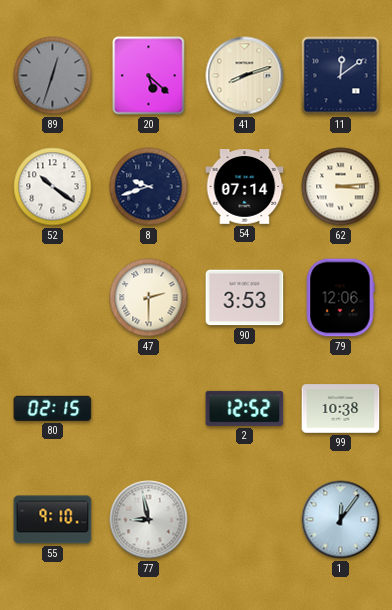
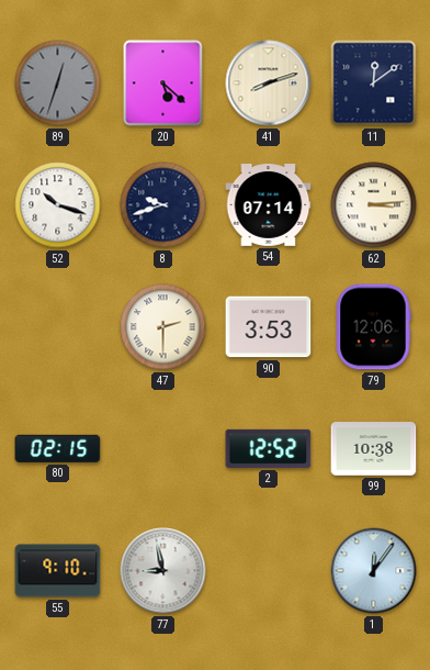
52: 10:21 -> 10:18 (58, 205)
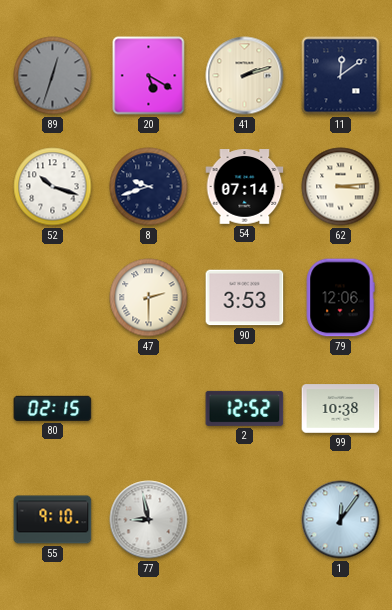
20: 5:22 -> 5:20 (149, 76)
41: 8:12 -> 2:12 (245, 76)
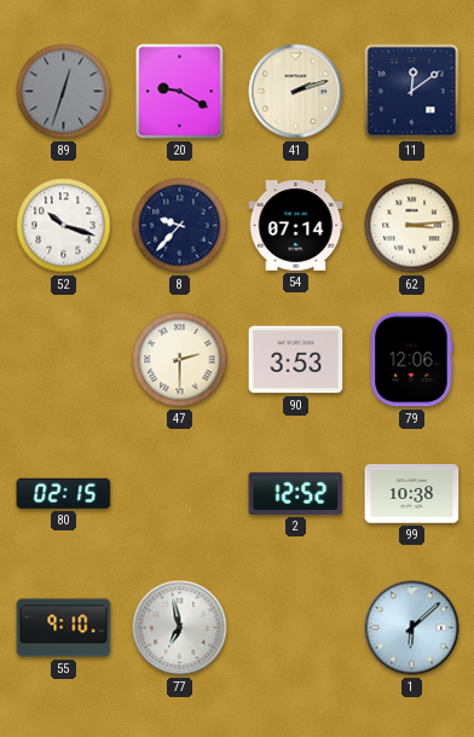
20: 5:20 -> 9:20 (180, 92)
8: 9:42 -> 9:37 (180, 226)
77: 8:58 -> 6:58 (180, 628)
1: 12:06 -> 6:08 (412, 628)
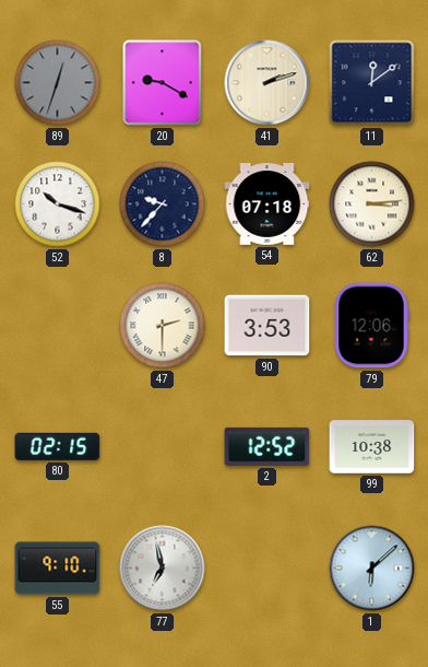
54: 07:14 -> 07:18 (267, 204)
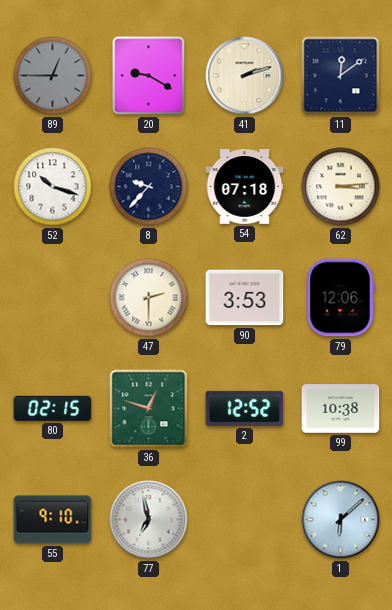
89: 12:33 -> 12:45 (53, 76)
36: none -> 12:48 (149, 409)
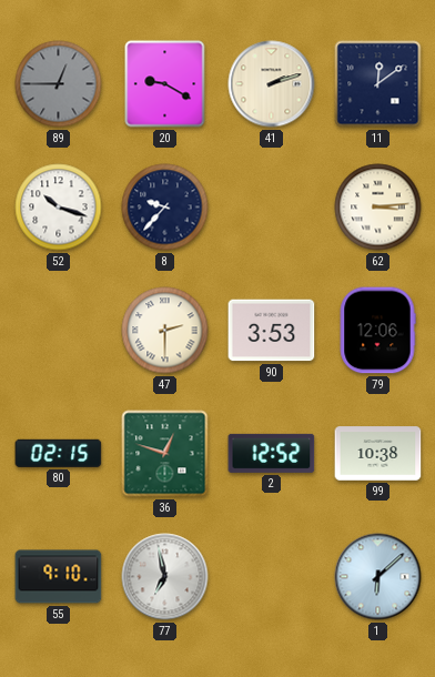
54: 07:18 -> none (245, 187)
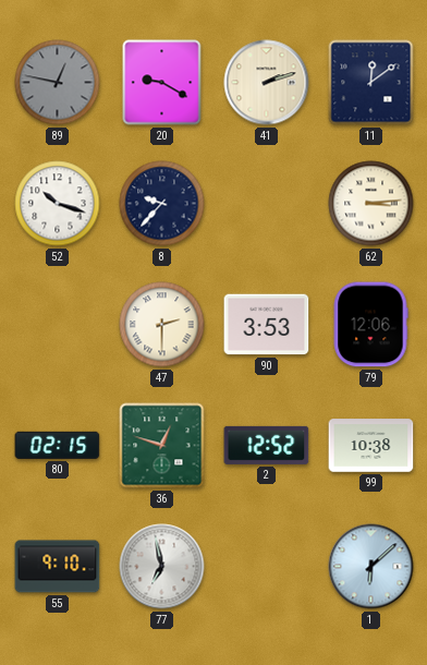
89: 12:45 -> 12:47 (58, 83)
